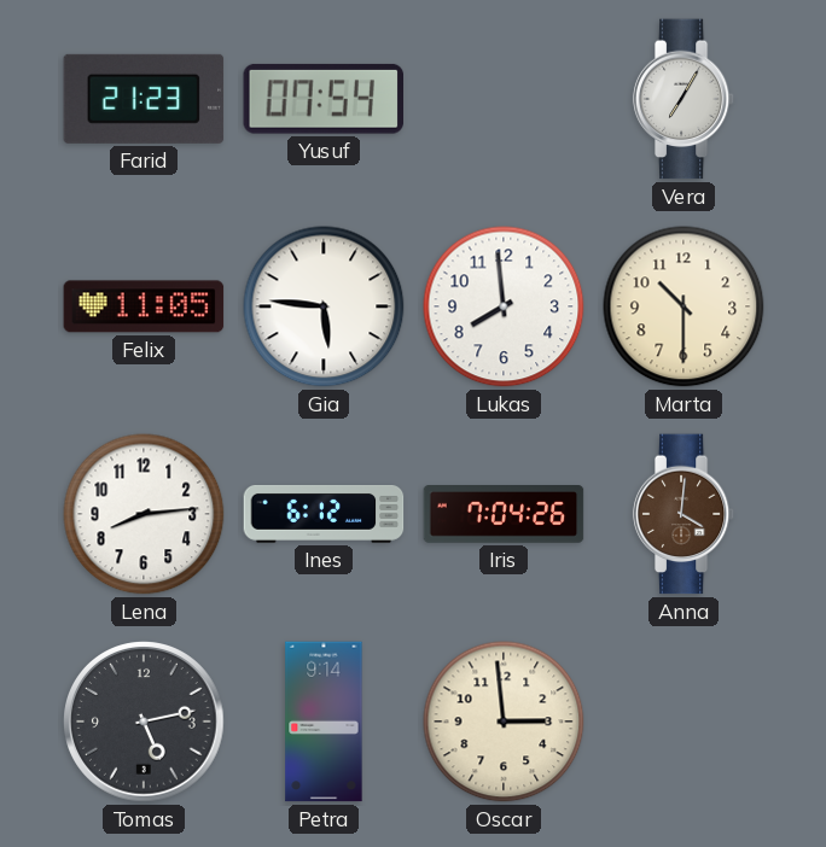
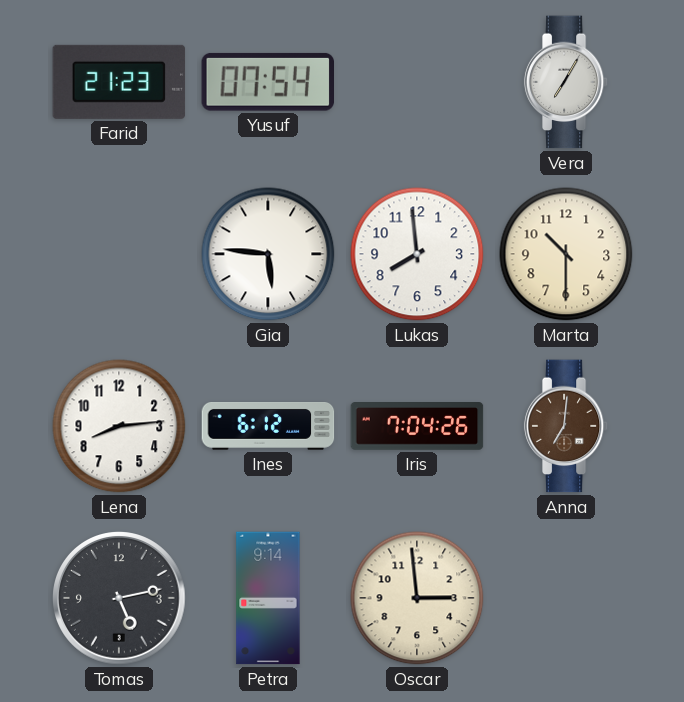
Felix: 11:05 -> none (144, 306)
Anna: 4:01 -> 7:01 (566, 426)
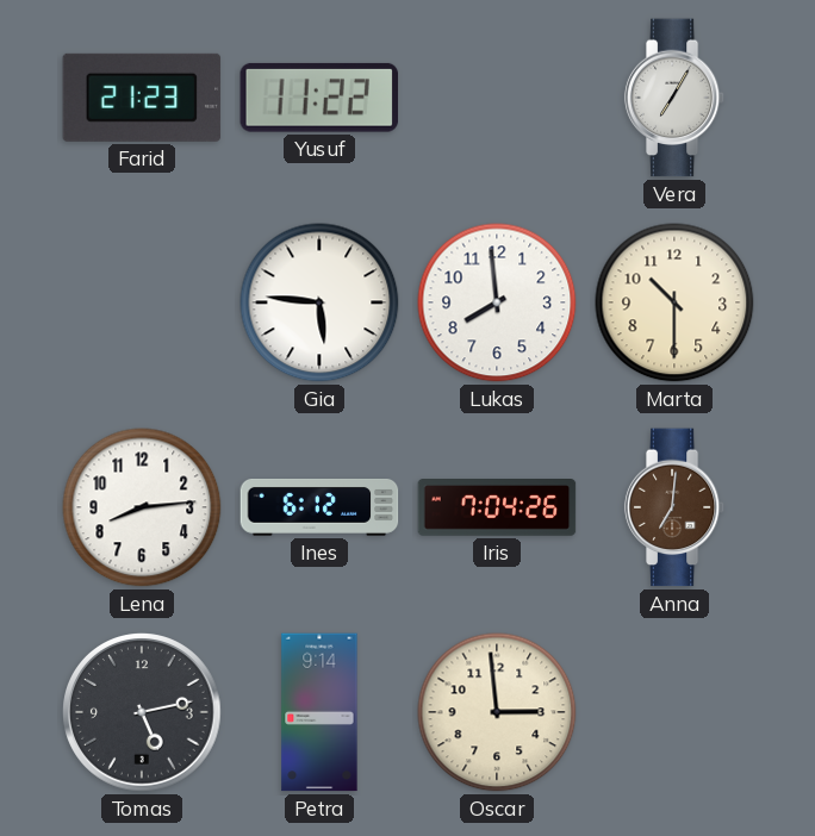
Yusuf: 07:54 -> 11:22 (318, 98)
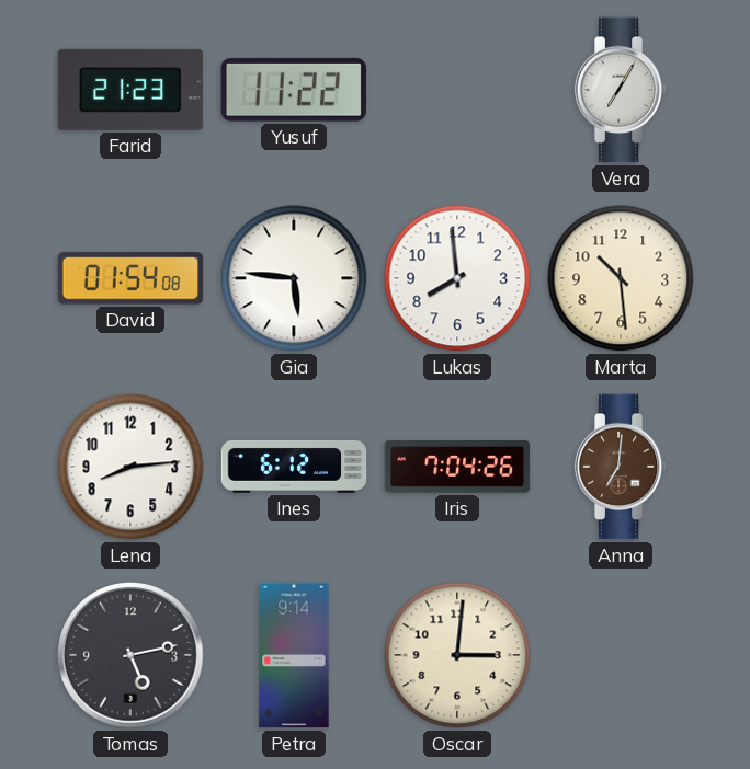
David: none -> 01:54 (130, 278)
Marta: 10:30 -> 10:29 (621, 278)
Oscar: 2:59 -> 3:01 (457, 655)
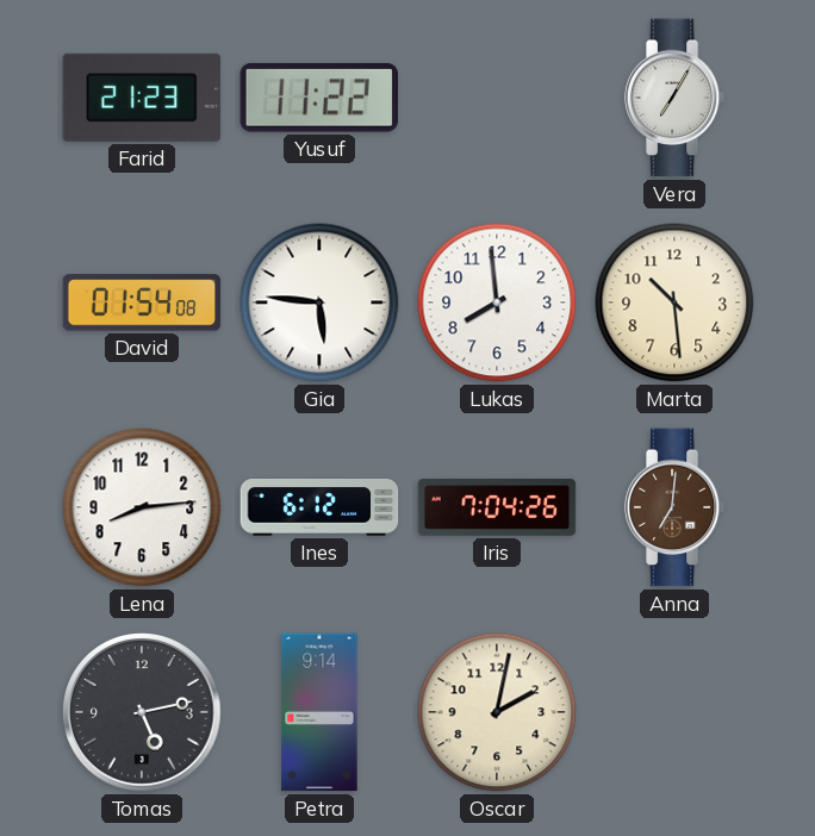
Oscar: 3:01 -> 2:02 (497, 712)
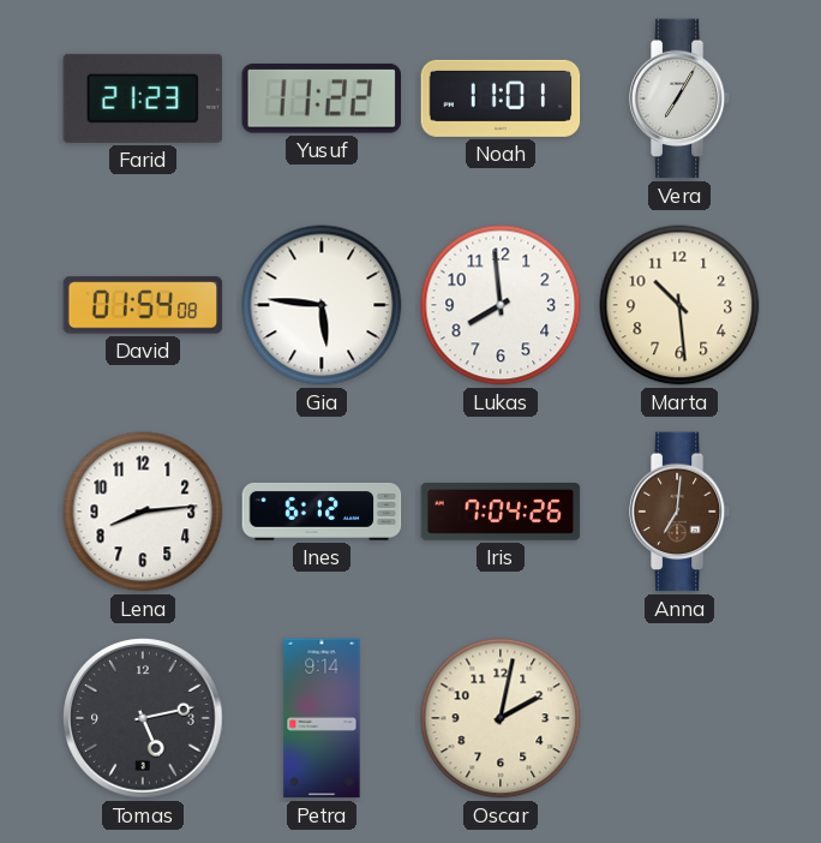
Noah: none -> 11:01 (501, 98)
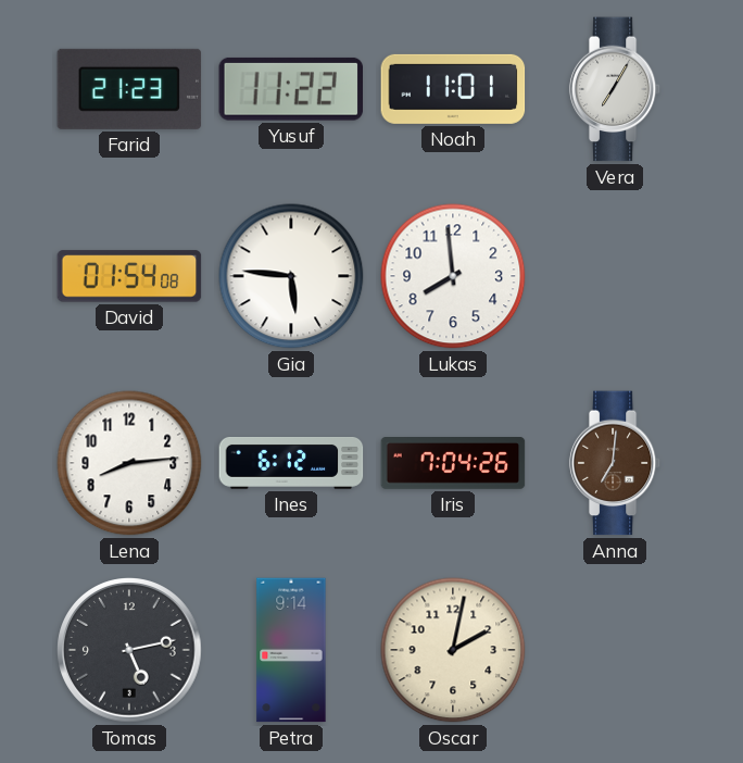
Marta: 10:29 -> none (679, 305)
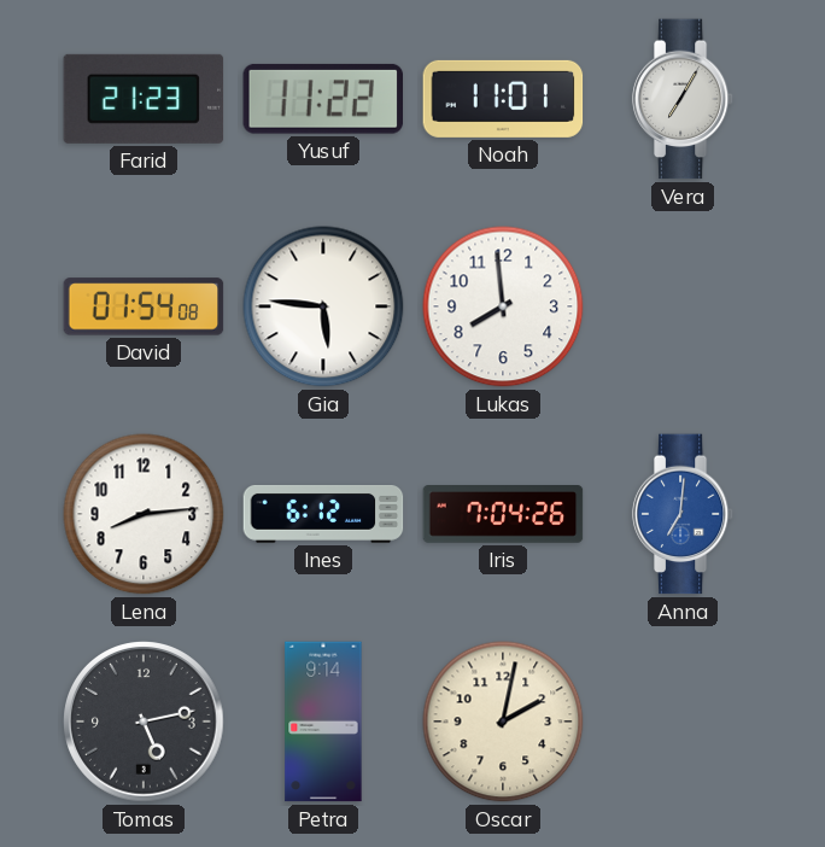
Anna dial: brown -> blue (683, 514)
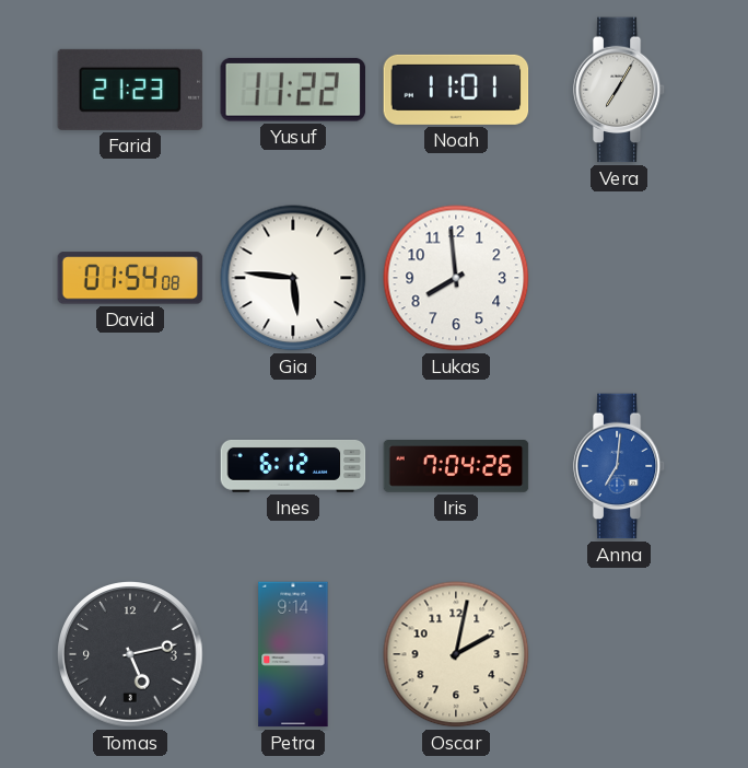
Lena: 8:14 -> none (144, 514)
